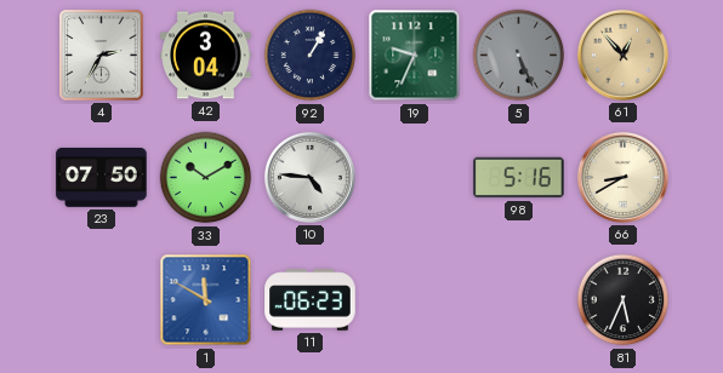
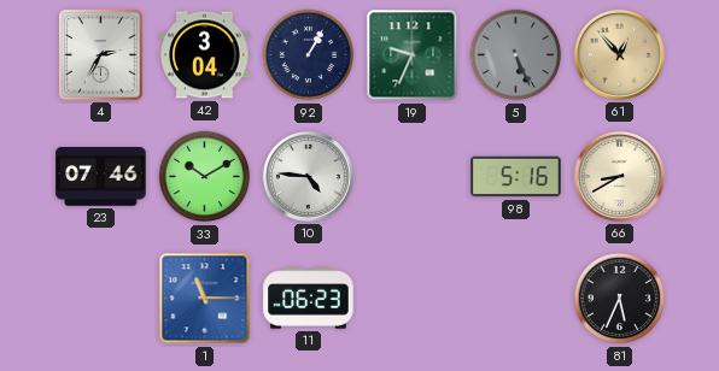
23: 07:50 -> 07:46 (101, 177)
1: 11:50 -> 11:15 (205, 299)
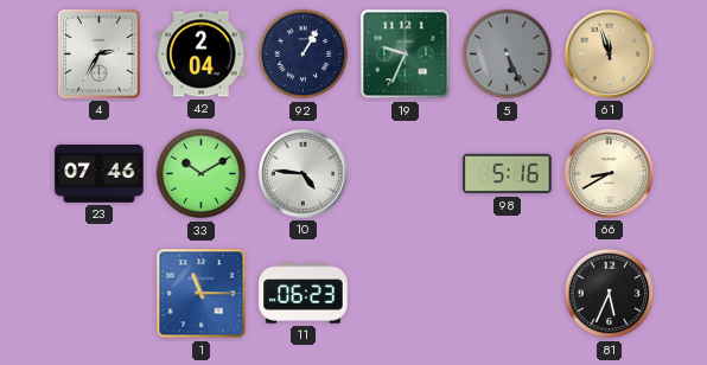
42: 3:04 -> 2:04 (202, 55)
61: 12:53 -> 11:57 (609, 53)
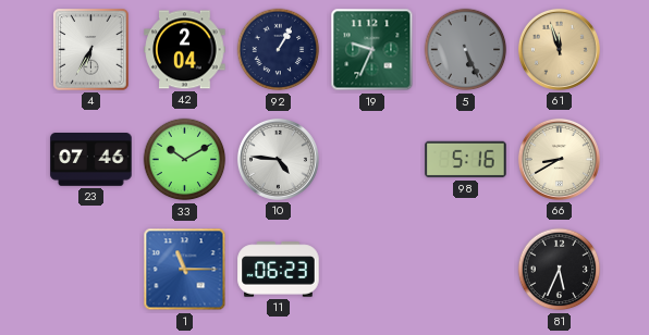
4: 2:35 -> 6:35 (91, 50)
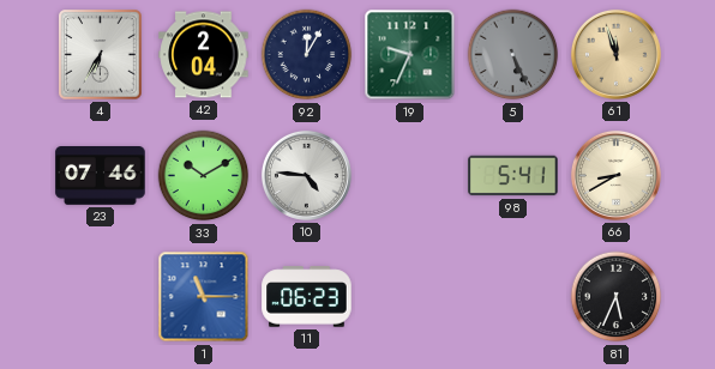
92: 1:05 -> 12:05 (307, 55)
98: 5:16 -> 5:41 (513, 176)
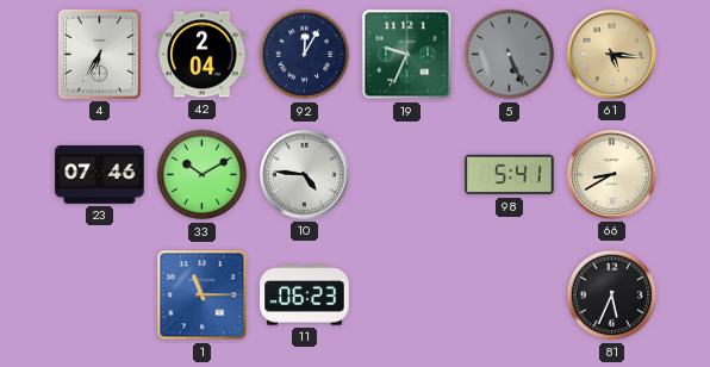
61: 11:57 -> 5:16 (611, 54)
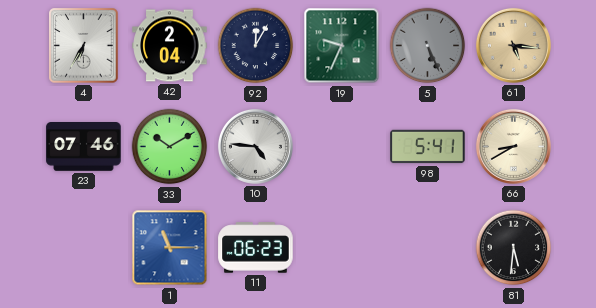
81: 5:34 -> 5:31 (514, 248)
